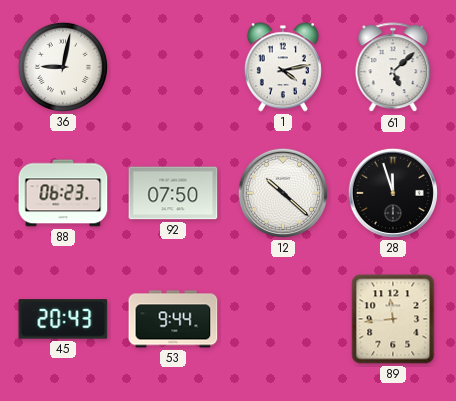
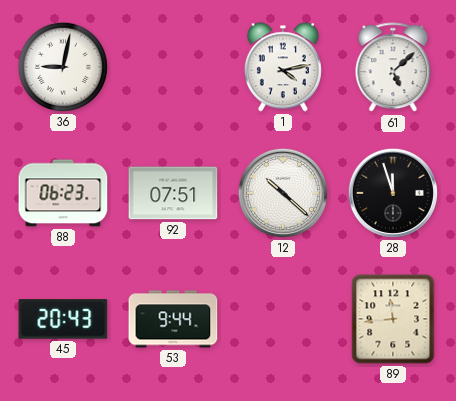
92: 07:50 -> 07:51 (173, 193)
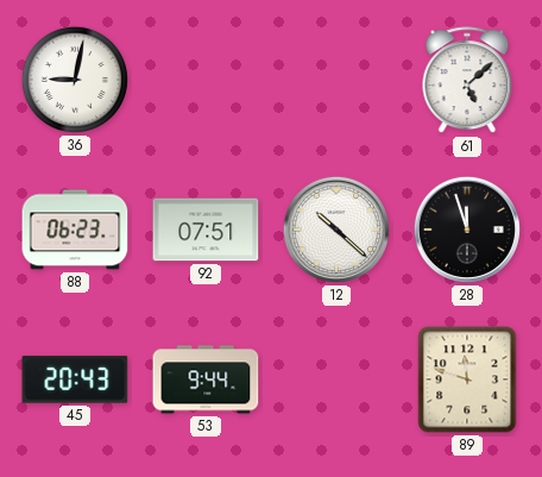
1: 4:13 -> none (283, 67)
89: 11:44 -> 11:48 (467, 379)
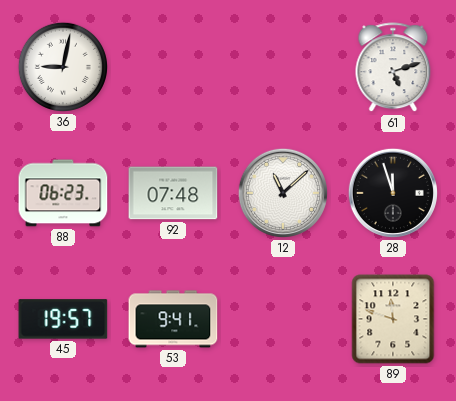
61: 5:08 -> 5:12 (393, 68)
92: 07:51 -> 07:48 (173, 193)
12: 10:22 -> 11:08 (283, 193)
45: 20:43 -> 19:57 (63, 319)
53: 9:44 -> 9:41 (173, 319)
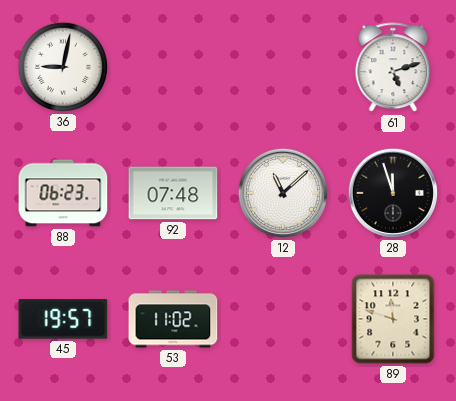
53: 9:41 -> 11:02 (173, 319)
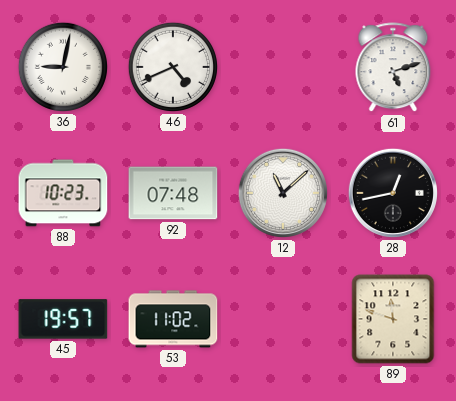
46: none -> 4:41 (173, 67)
88: 06:23 -> 10:23 (63, 193)
28: 11:57 -> 12:43 (393, 193)
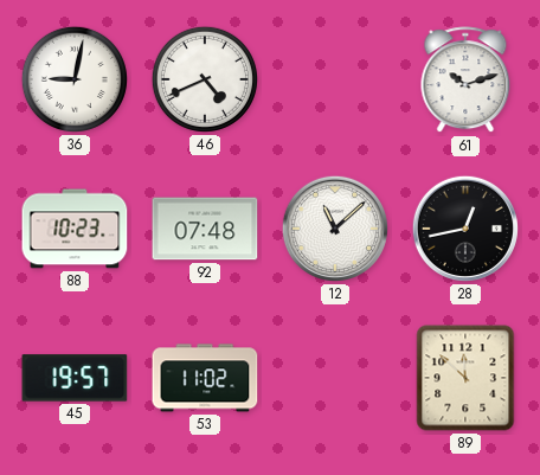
61: 5:12 -> 10:12 (465, 81)
89: 11:48 -> 11:52 (465, 378)
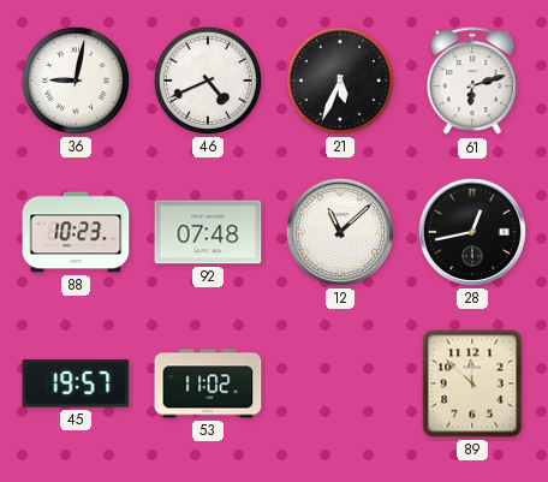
21: none -> 5:34 (340, 81)
61: 10:12 -> 6:12 (472, 82)
